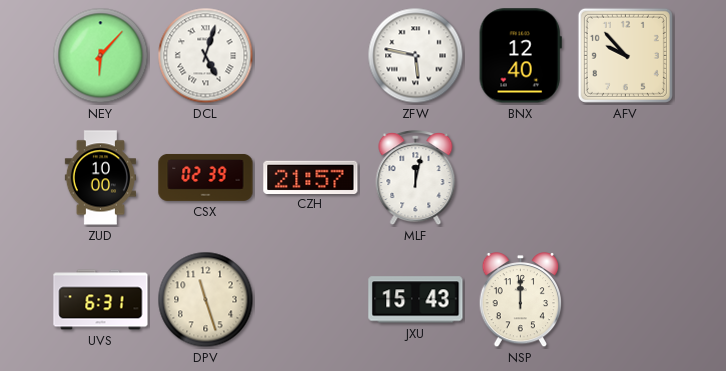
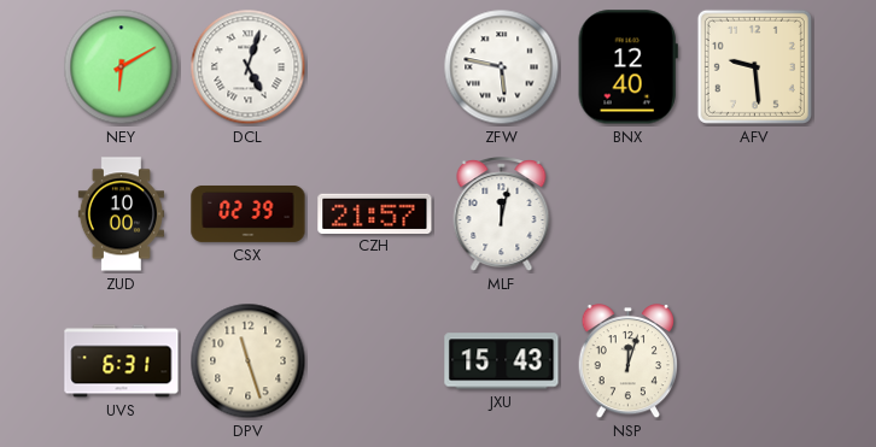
NEY: 6:07 -> 6:10 (122, 67)
AFV: 9:53 -> 9:29 (754, 66)
NSP: 12:00 -> 12:03 (629, 361)
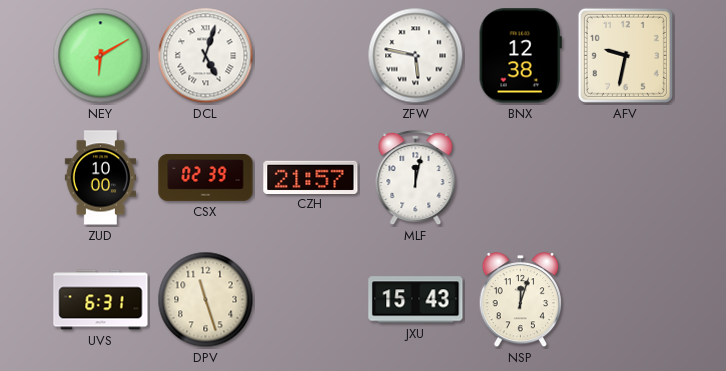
BNX: 12:40 -> 12:38 (520, 56)
AFV: 9:29 -> 9:32 (625, 55)
